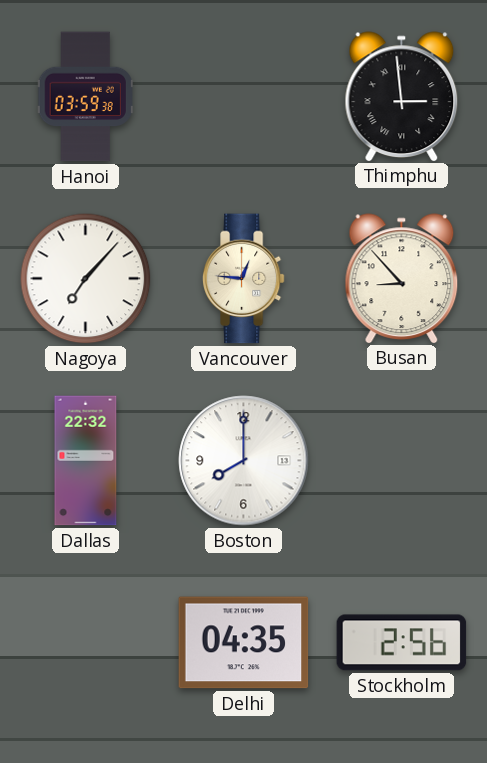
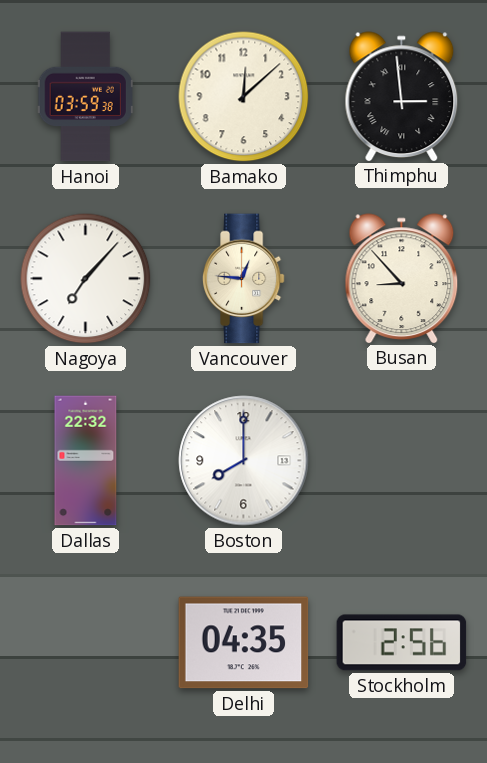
Bamako: none -> 12:08 (244, 97)
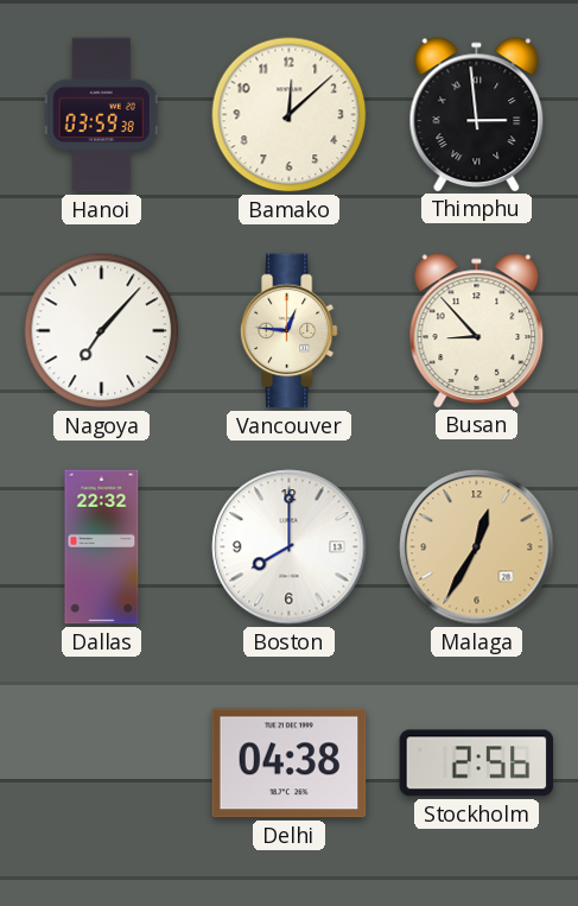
Malaga: none -> 12:35 (477, 547)
Delhi: 04:35 -> 04:38 (290, 764)
